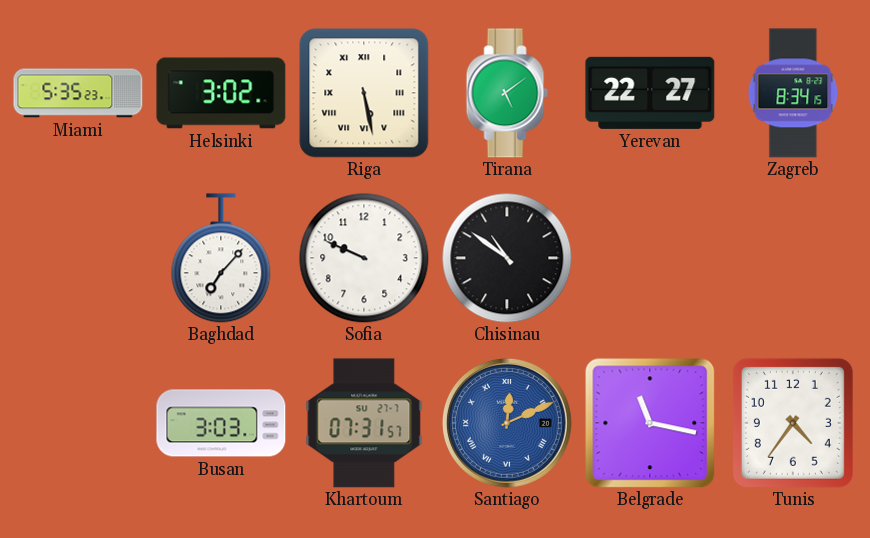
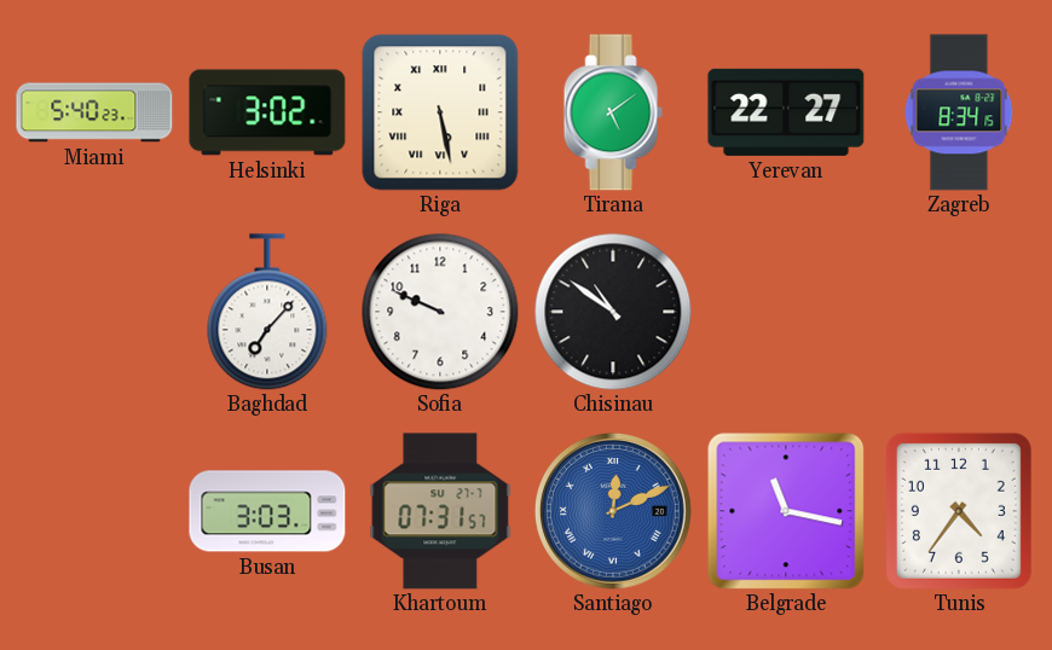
Miami: 5:35 -> 5:40 (94, 112)
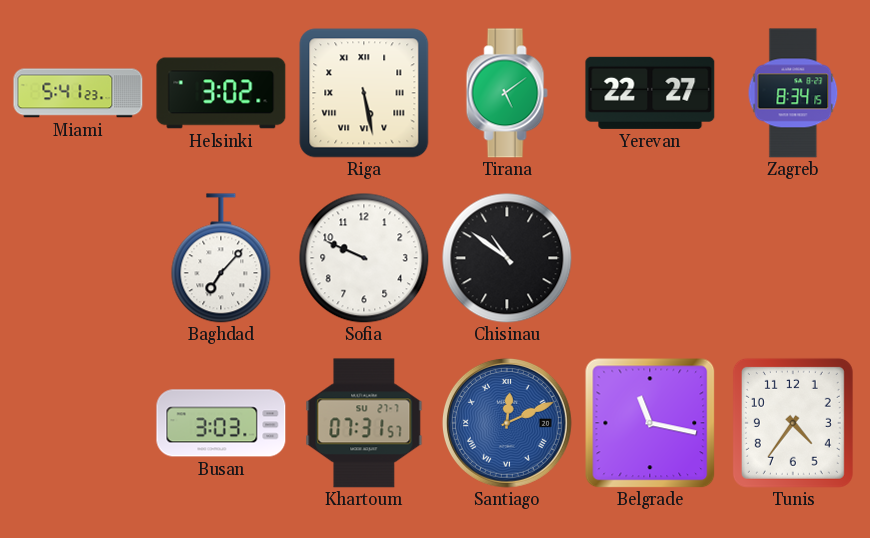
Miami: 5:40 -> 5:41 (78, 93)
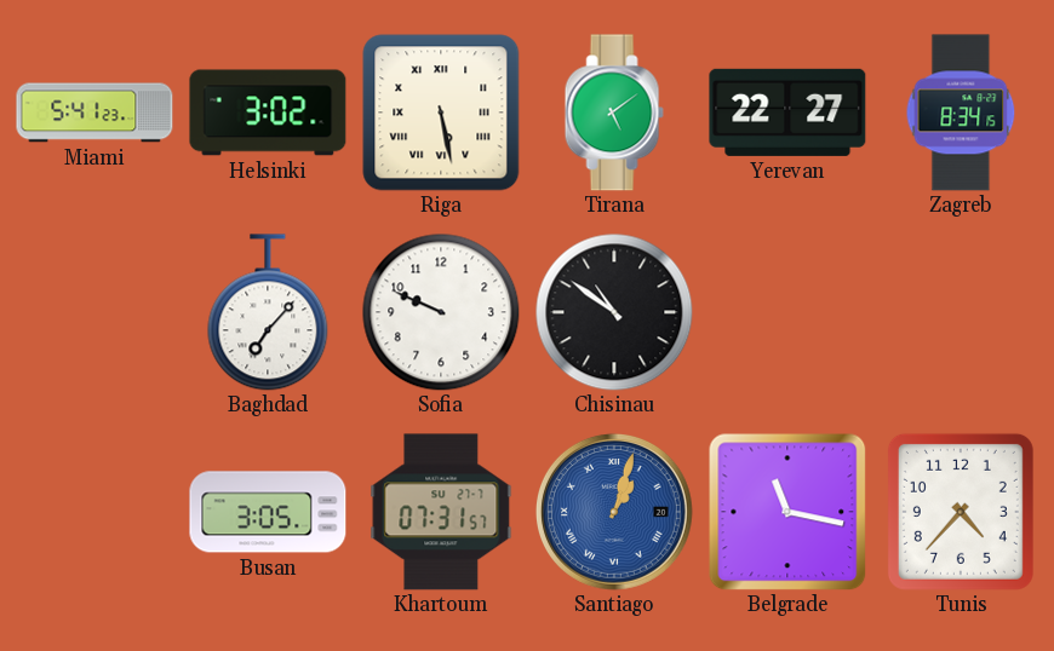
Busan: 3:03 -> 3:05 (268, 512)
Santiago: 12:11 -> 1:03 (614, 512)
Tunis: 4:36 -> 4:37 (961, 512)
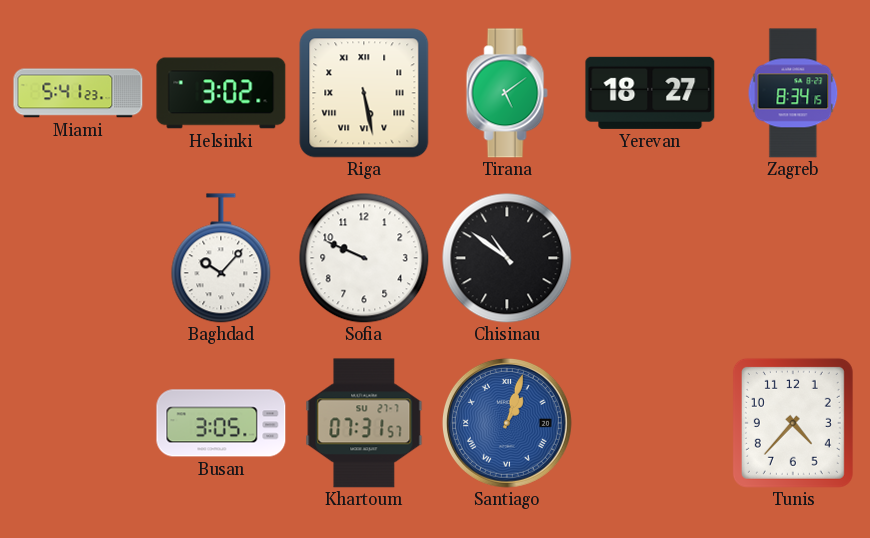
Yerevan: 22:27 -> 18:27 (650, 93)
Baghdad: 7:07 -> 10:07 (221, 258)
Belgrade: 11:17 -> none (787, 512)
